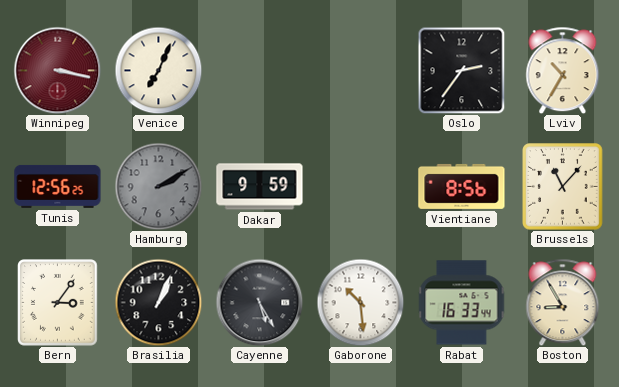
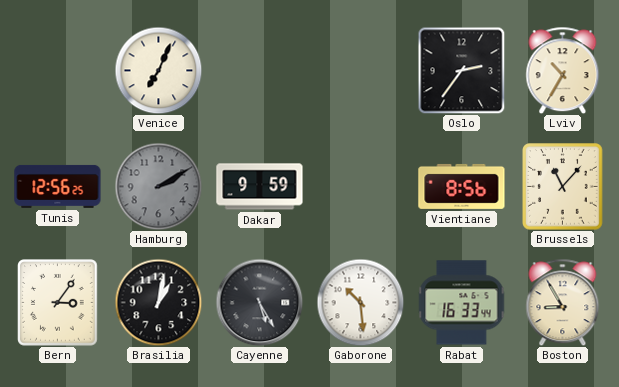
Winnipeg: 3:17 -> none (57, 70)
Brasilia: 1:04 -> 1:02 (158, 302)
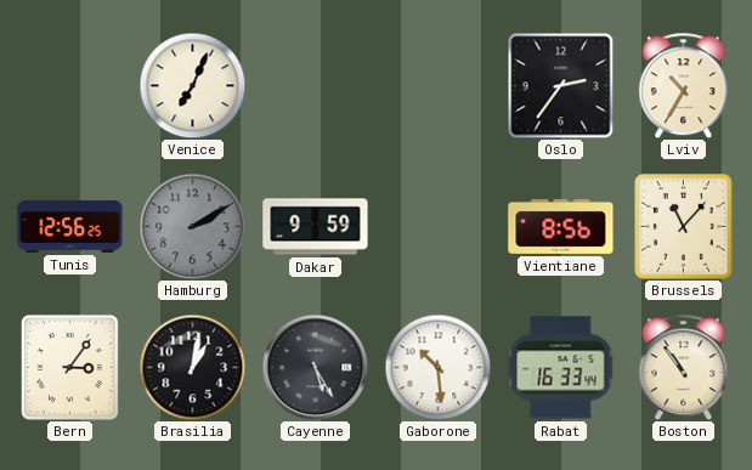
Boston: 8:55 -> 10:54 (684, 367)
